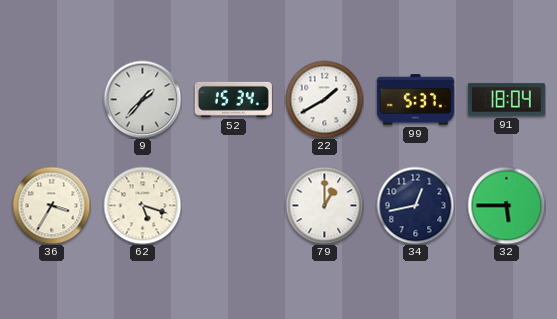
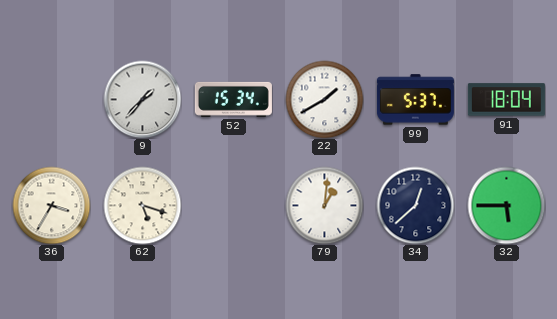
79: 1:00 -> 1:01 (324, 205)
34: 12:43 -> 12:38 (415, 205)
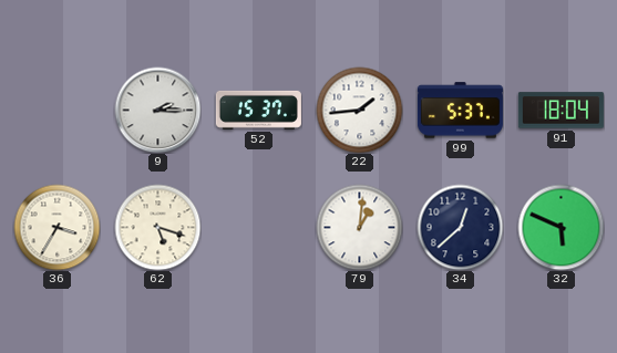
9: 1:37 -> 2:15 (157, 110)
52: 15:34 -> 15:37 (258, 110)
22: 1:40 -> 1:44 (359, 110)
32: 5:45 -> 5:49 (561, 227)
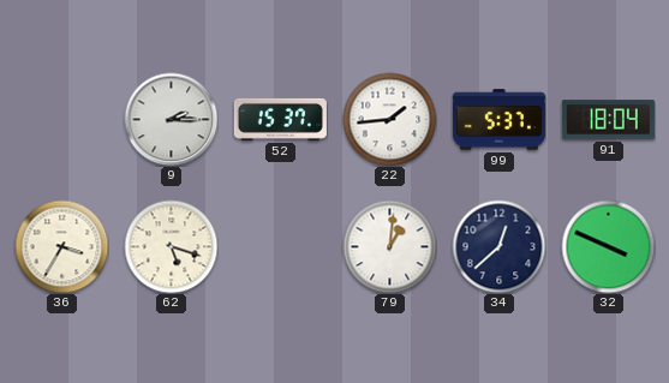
32: 5:49 -> 3:49 (608, 246)
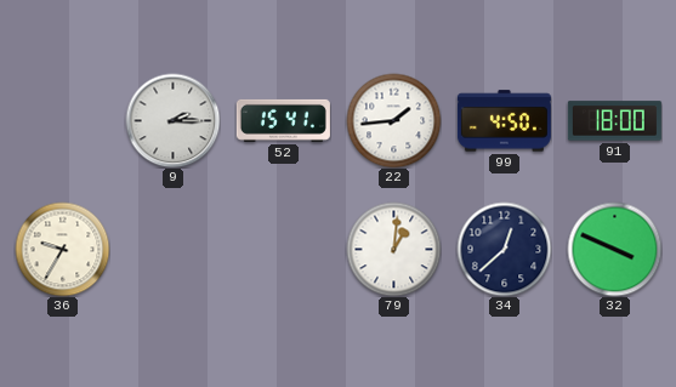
52: 15:37 -> 15:41 (283, 120)
99: 5:37 -> 4:50 (504, 121)
91: 18:04 -> 18:00 (614, 121)
36: 3:35 -> 9:35 (62, 249)
62: 5:18 -> none (171, 246)
